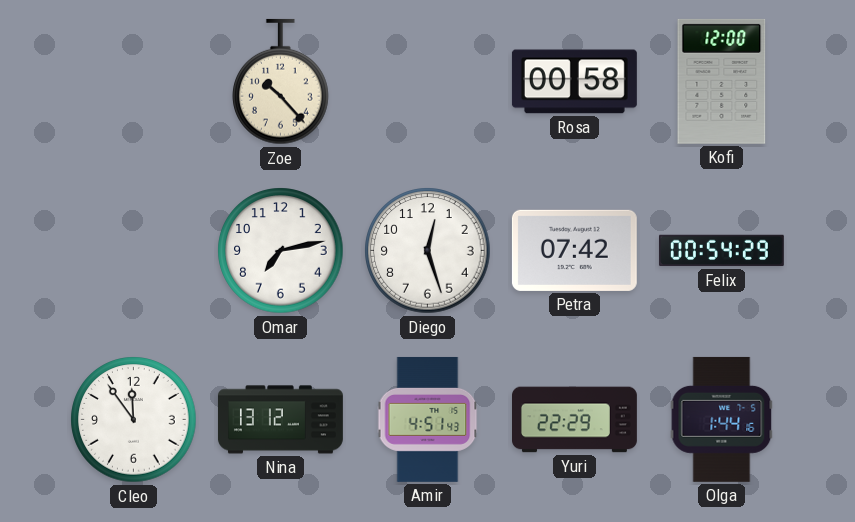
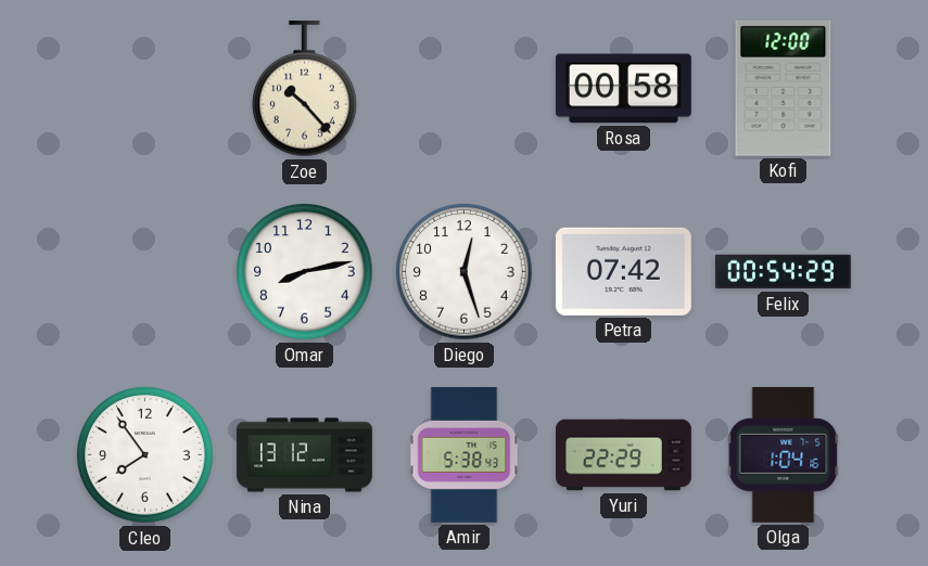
Omar: 7:13 -> 8:13 (305, 272)
Cleo: 11:54 -> 7:54 (145, 455)
Amir: 4:51 -> 5:38 (465, 454)
Olga: 1:44 -> 1:04 (784, 454)
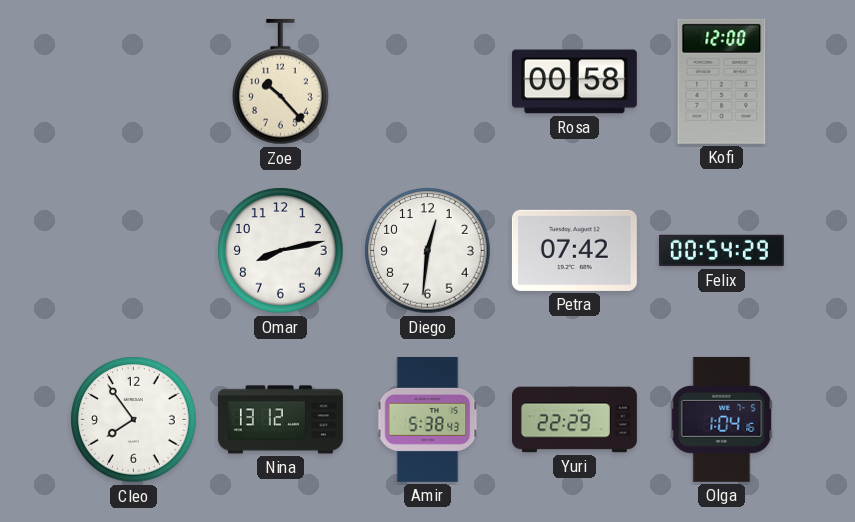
Diego: 12:27 -> 12:31 (428, 251)
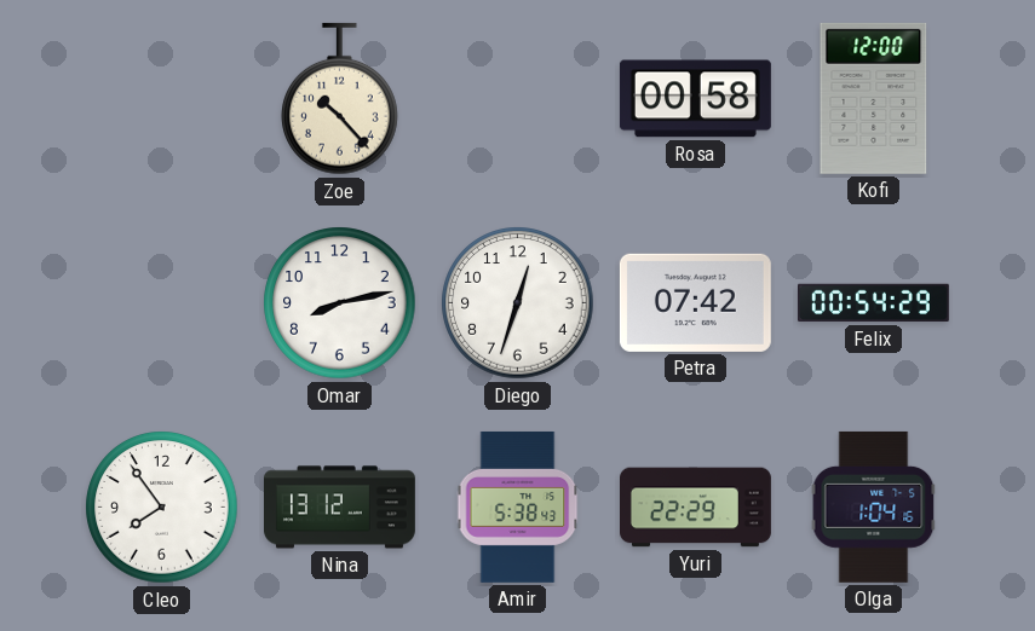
Diego: 12:31 -> 12:33 (518, 303)
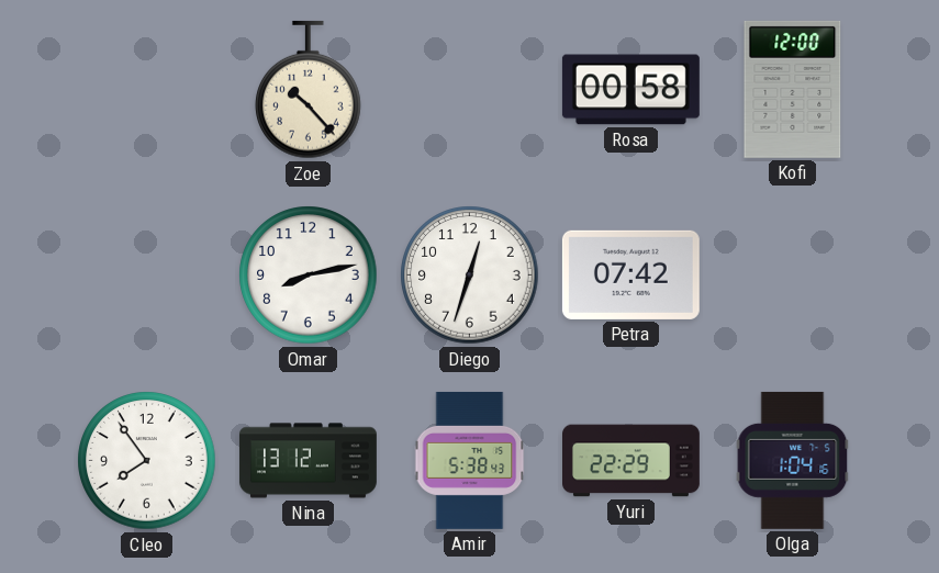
Felix: 00:54 -> none (873, 303)
